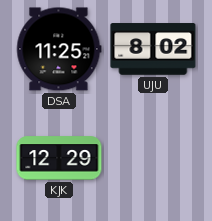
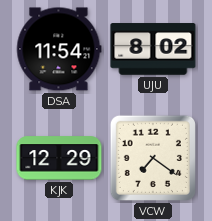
DSA: 11:25 -> 11:54 (59, 49)
VCW: none -> 7:21 (153, 158)
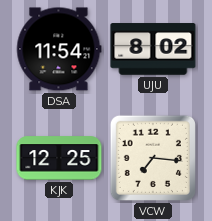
KJK: 12:29 -> 12:25 (59, 158)
VCW: 7:21 -> 7:16 (153, 158)
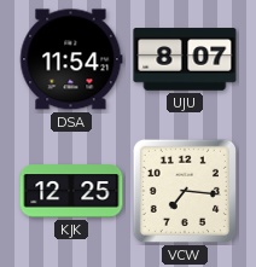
UJU: 8:02 -> 8:07 (185, 59)
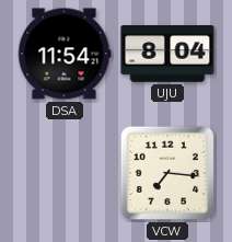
UJU: 8:07 -> 8:04 (167, 54)
KJK: 12:25 -> none (71, 191)
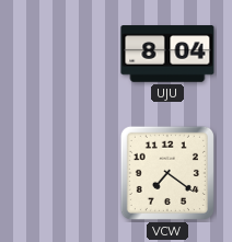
DSA: 11:54 -> none (65, 54)
VCW: 7:16 -> 7:21 (167, 173)
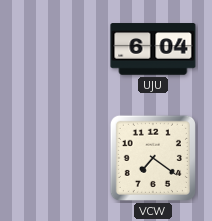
UJU: 8:04 -> 6:04 (153, 49)
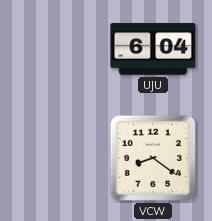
VCW: 7:21 -> 8:21 (153, 158)
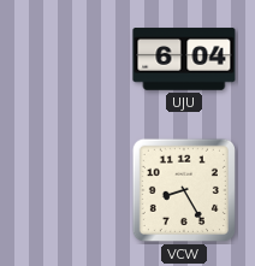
VCW: 8:21 -> 8:25 (184, 190)
